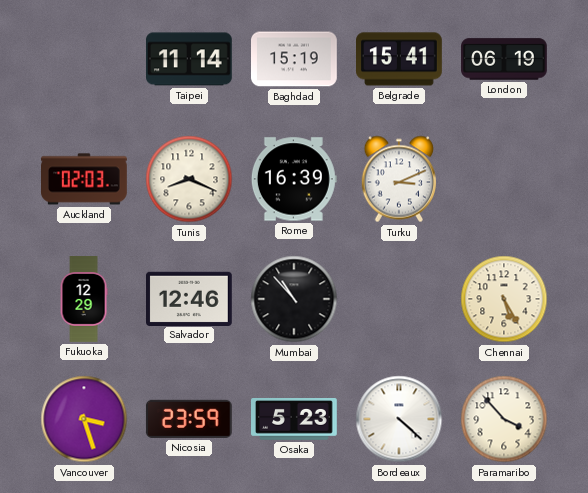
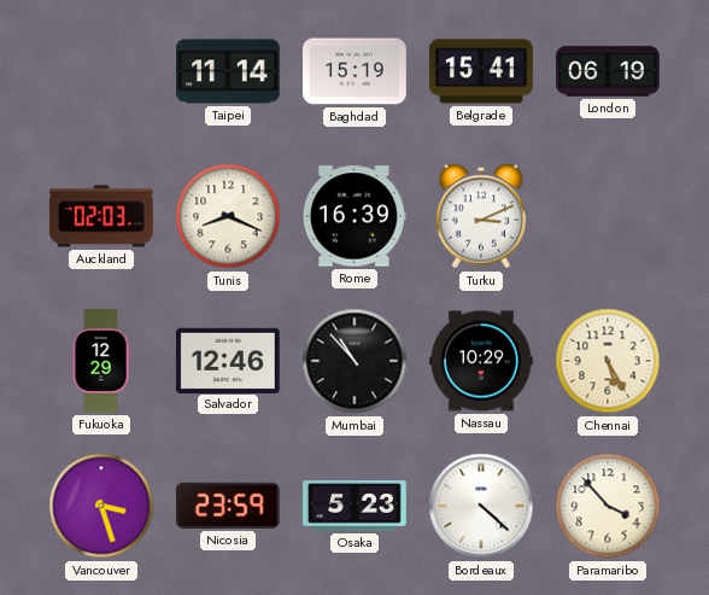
Nassau: none -> 10:29 (482, 361)
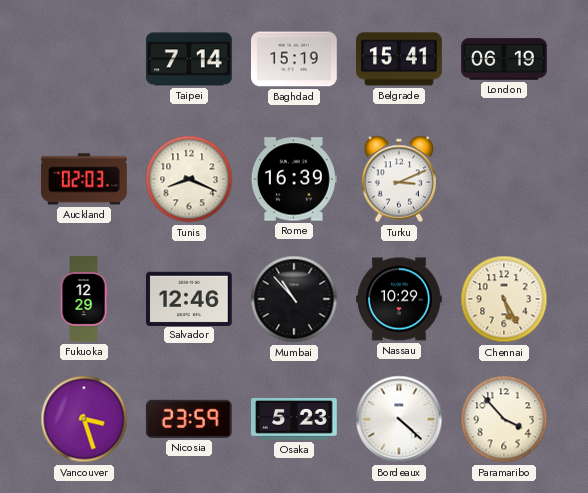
Taipei: 11:14 -> 7:14 (190, 59)
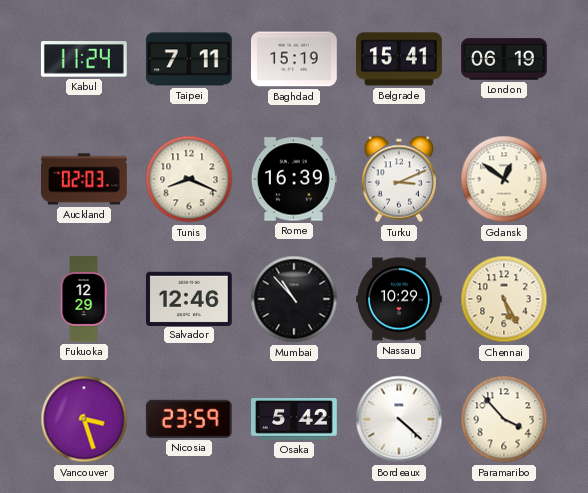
Kabul: none -> 11:24 (84, 59)
Taipei: 7:14 -> 7:11 (190, 59)
Gdansk: none -> 12:51 (504, 179)
Osaka: 5:23 -> 5:42 (295, 420)
